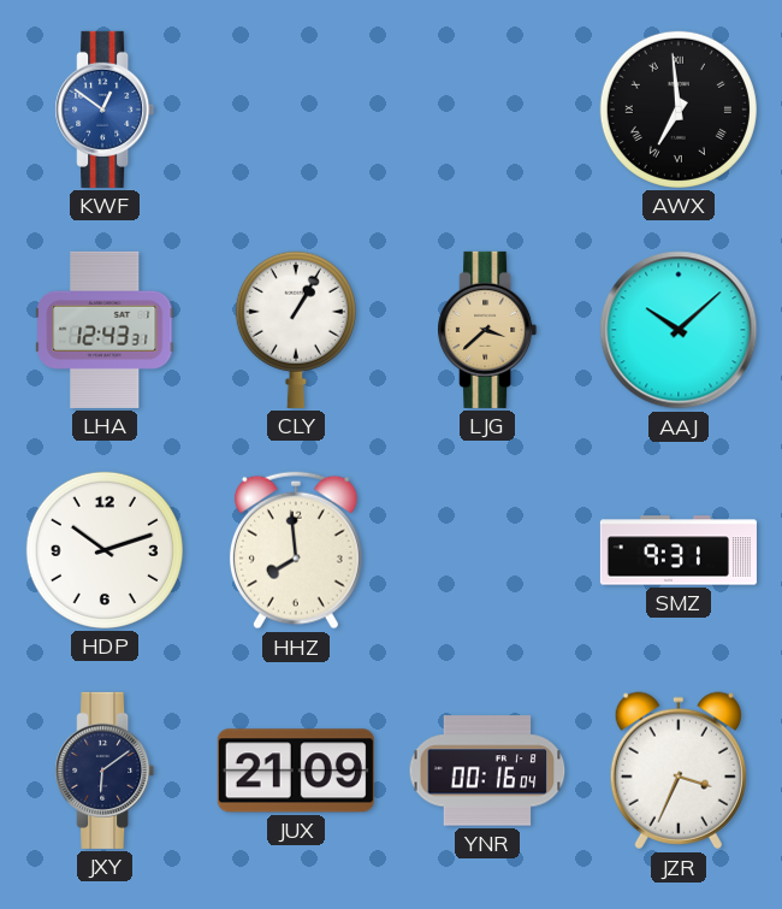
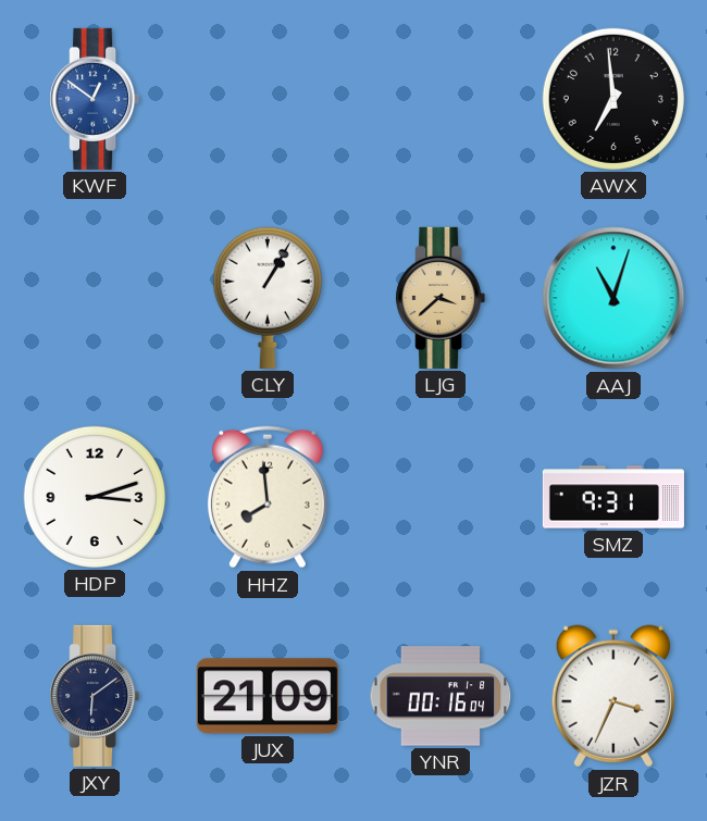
AWX numerals: Roman -> Arabic (613, 99)
LHA: 12:43 -> none (105, 330)
AAJ: 10:08 -> 11:03 (613, 298)
HDP: 10:12 -> 3:12 (95, 497)
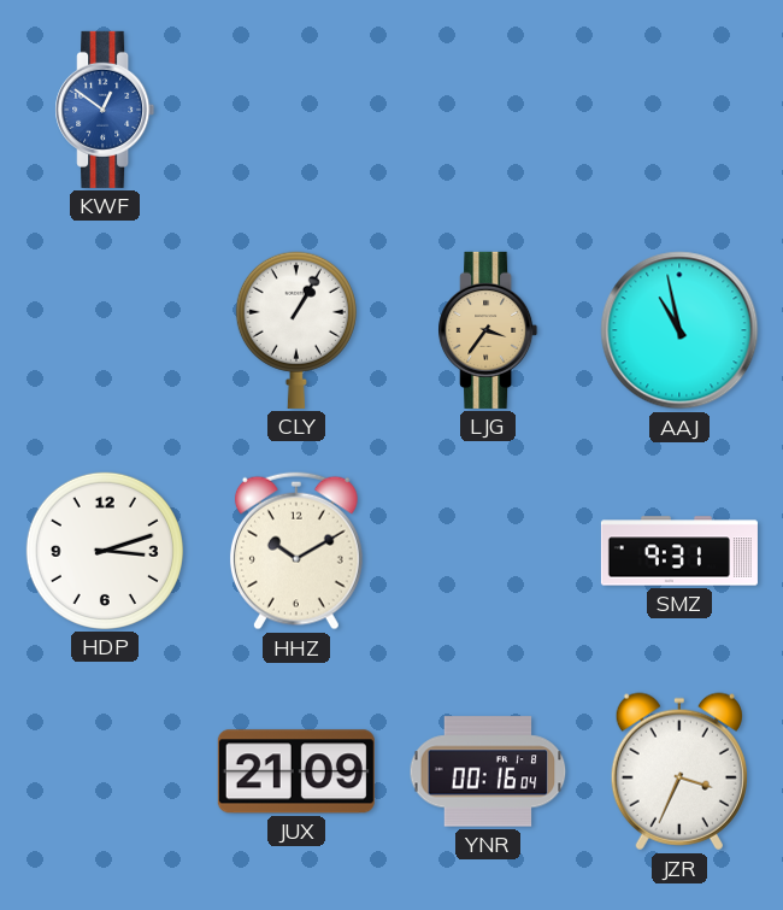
AWX: 6:59 -> none (613, 99)
LJG: 3:38 -> 3:36 (488, 330)
AAJ: 11:03 -> 10:58 (679, 330)
HHZ: 7:59 -> 10:10 (296, 551)
JXY: 6:09 -> none (95, 696)
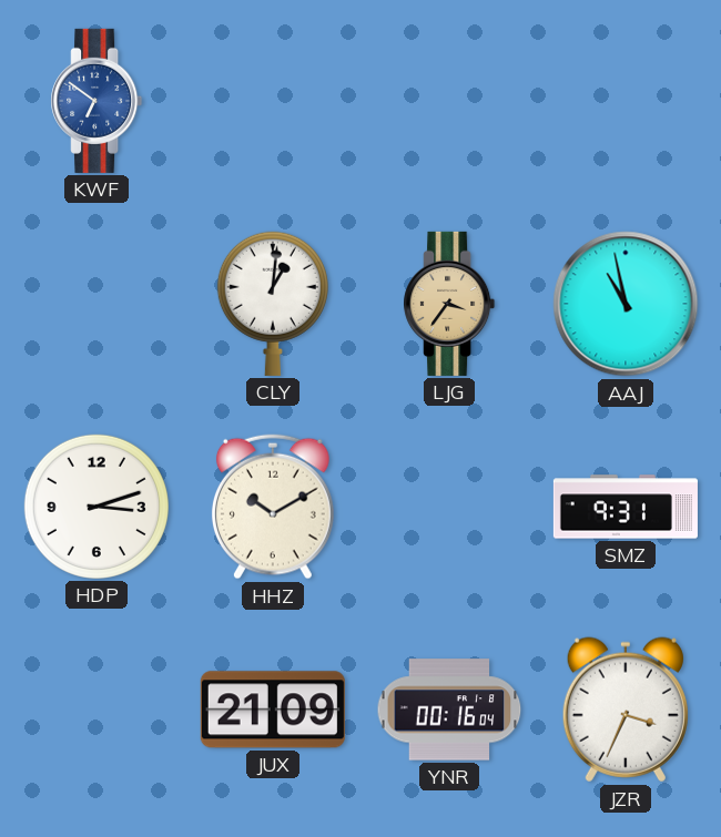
KWF: 12:51 -> 6:51 (97, 101)
CLY: 1:05 -> 1:01 (273, 304)
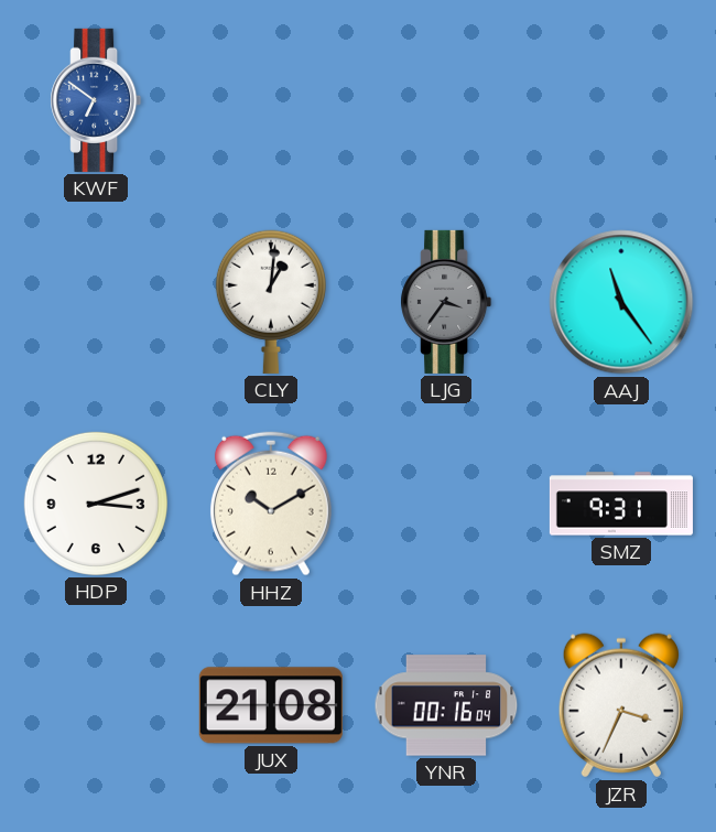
LJG dial: champagne -> grey (446, 302)
AAJ: 10:58 -> 11:24 (621, 302)
JUX: 21:09 -> 21:08 (271, 705)
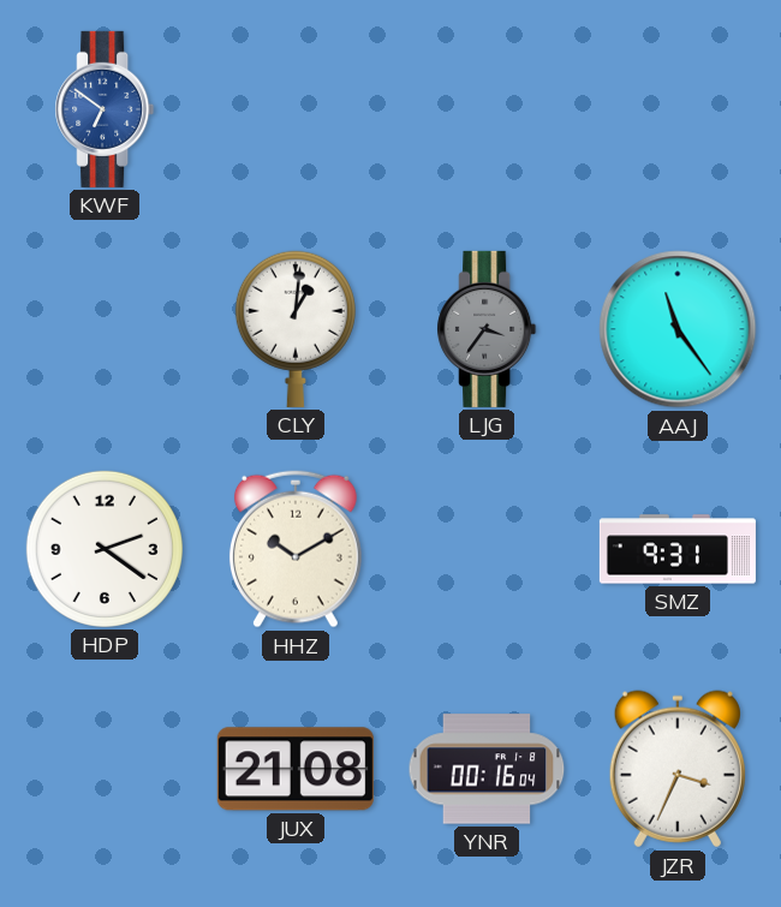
HDP: 3:12 -> 2:21 (105, 549)
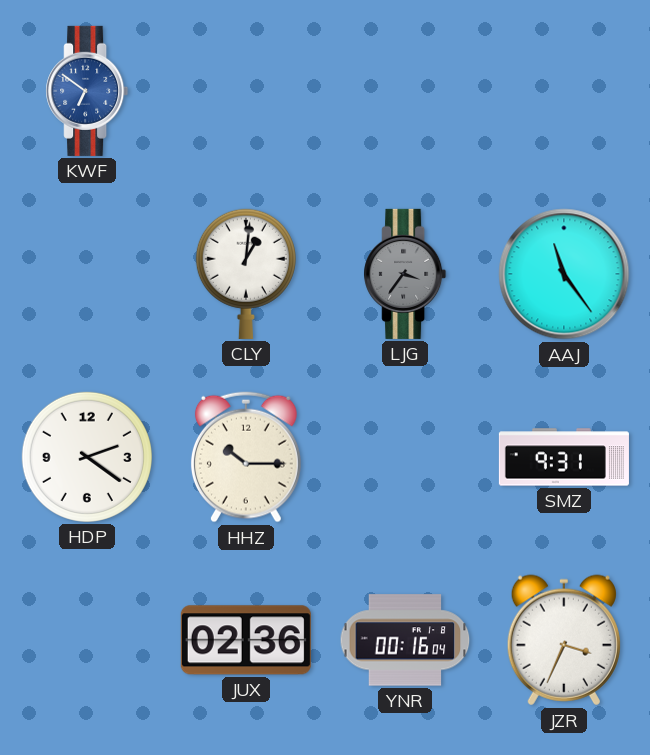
HHZ: 10:10 -> 10:15 (246, 457)
JUX: 21:08 -> 02:36 (246, 640)
